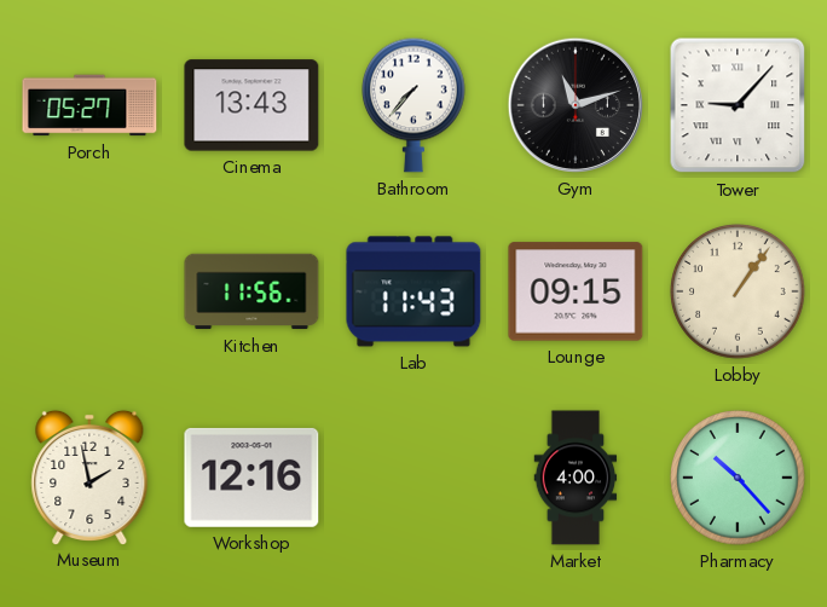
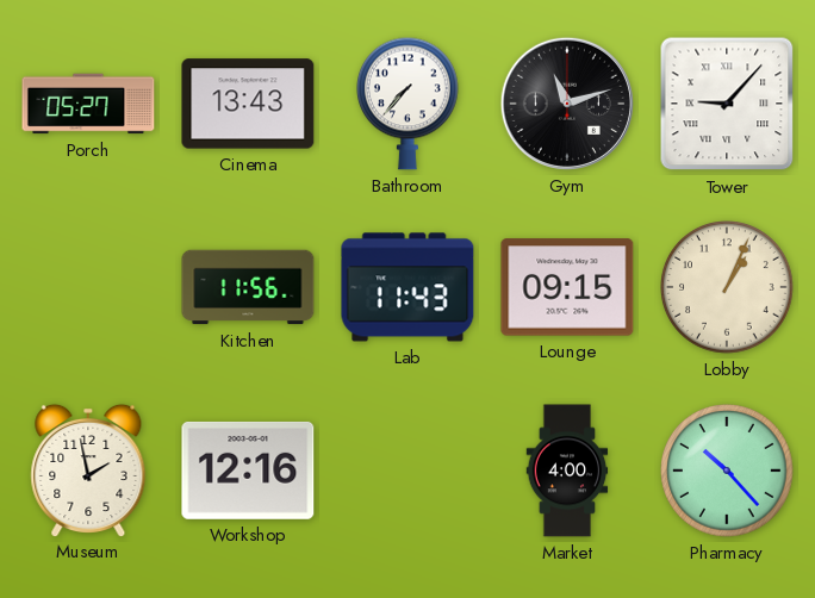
Lobby: 1:06 -> 1:04 (727, 287)
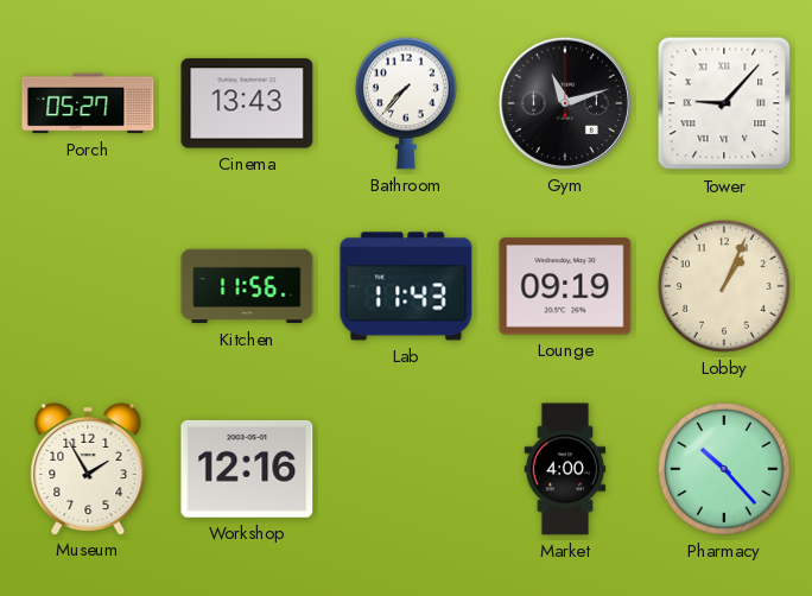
Lounge: 09:15 -> 09:19 (565, 286)
Museum: 1:58 -> 1:55 (88, 468)
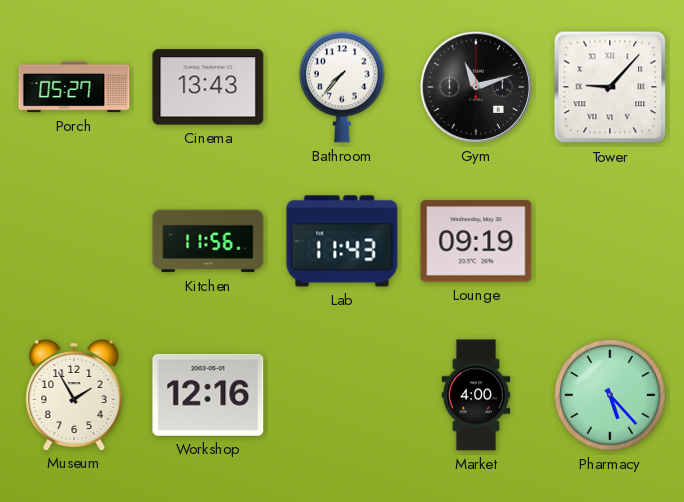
Lobby: 1:04 -> none (724, 286)
Pharmacy: 10:23 -> 5:23 (610, 395)
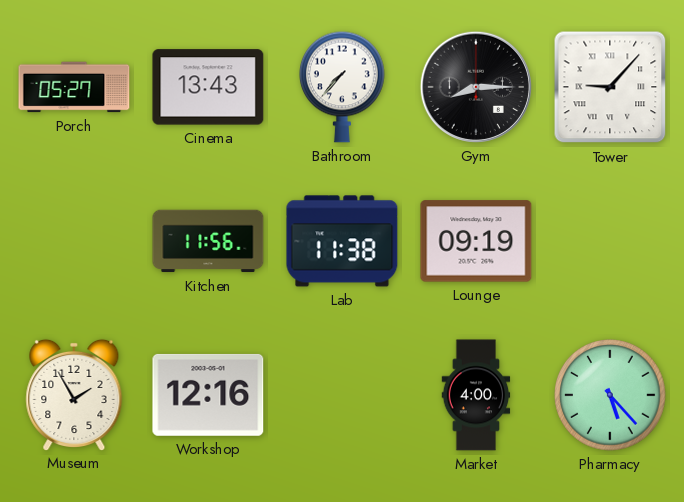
Gym: 11:12 -> 8:15 (476, 87)
Lab: 11:43 -> 11:38 (342, 241)
